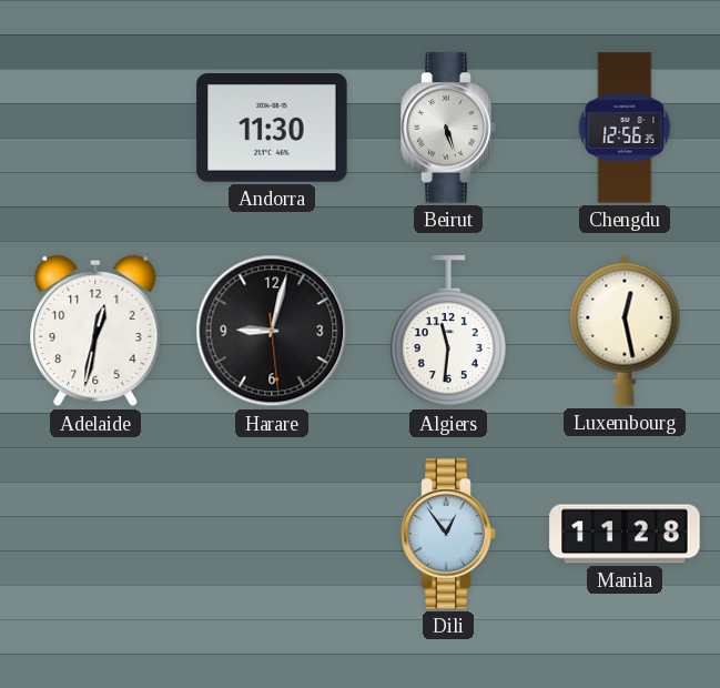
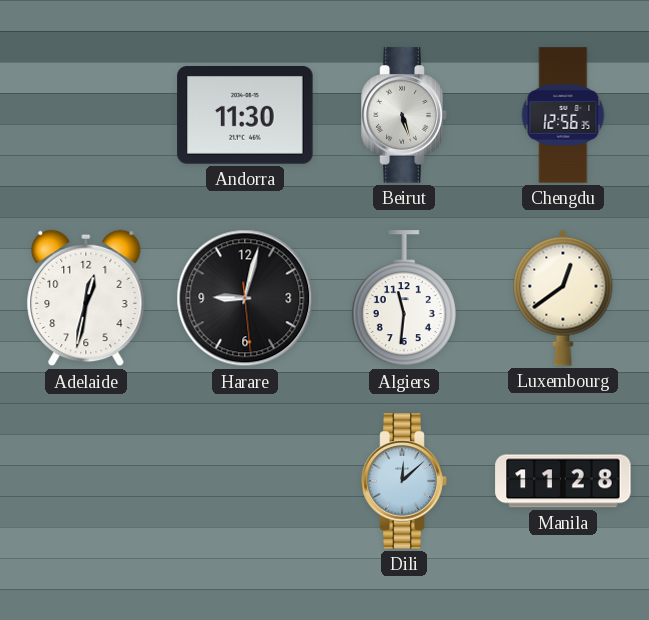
Luxembourg: 12:28 -> 12:39 (563, 298)
Dili: 12:54 -> 12:08 (404, 481)
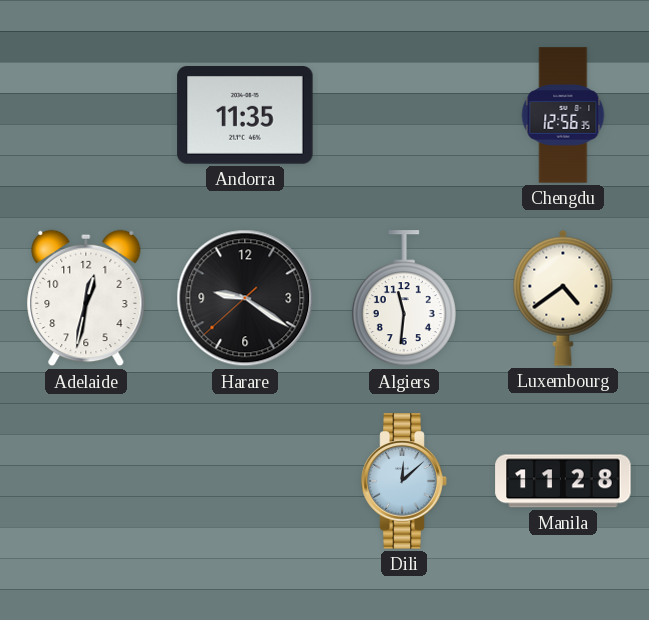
Andorra: 11:30 -> 11:35 (245, 116)
Beirut: 5:27 -> none (404, 115)
Harare: 9:02 -> 9:20 (245, 298)
Luxembourg: 12:39 -> 4:39 (563, 298)
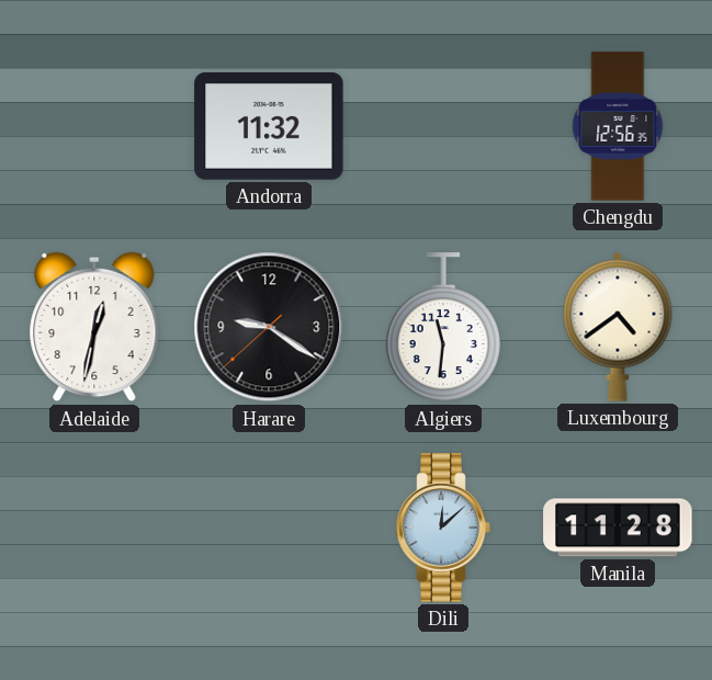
Andorra: 11:35 -> 11:32 (269, 127)
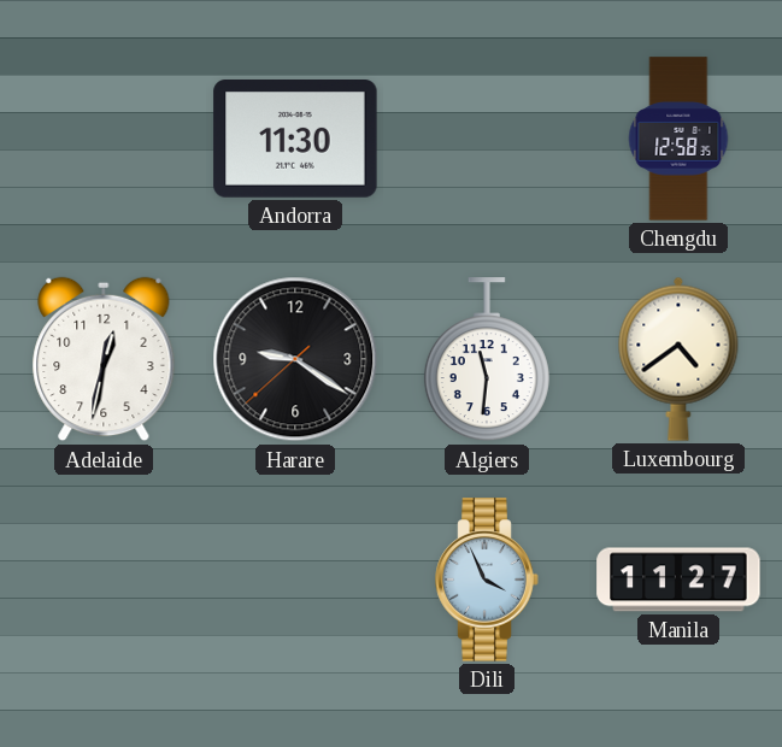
Andorra: 11:32 -> 11:30 (295, 140)
Chengdu: 12:56 -> 12:58 (678, 139)
Dili: 12:08 -> 3:56 (487, 580)
Manila: 11:28 -> 11:27 (678, 580)
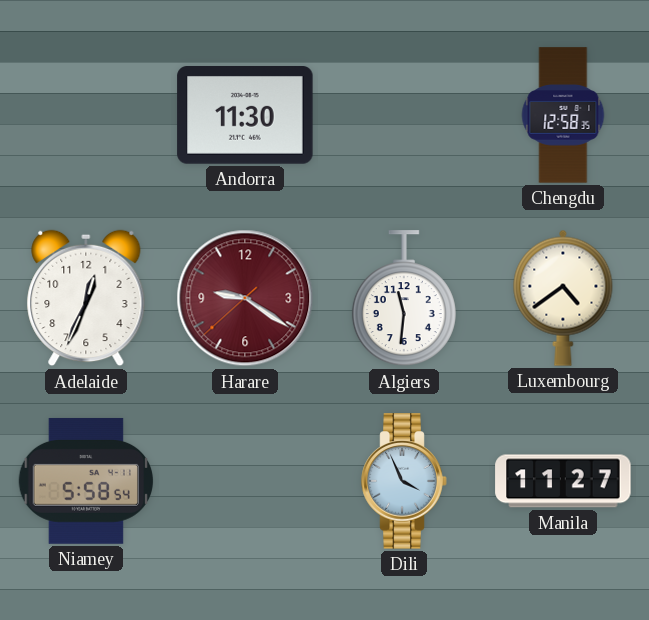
Adelaide: 12:32 -> 12:34 (86, 298)
Harare dial: black -> burgundy (245, 298)
Niamey: none -> 5:58 (85, 481)
